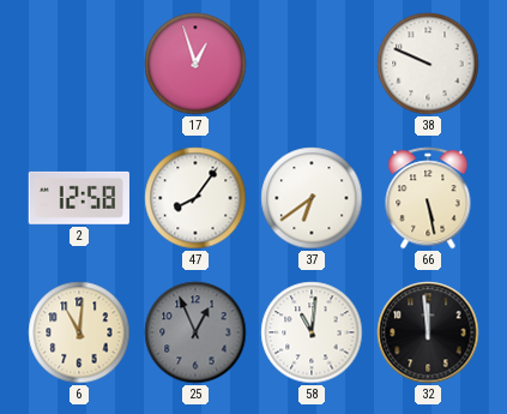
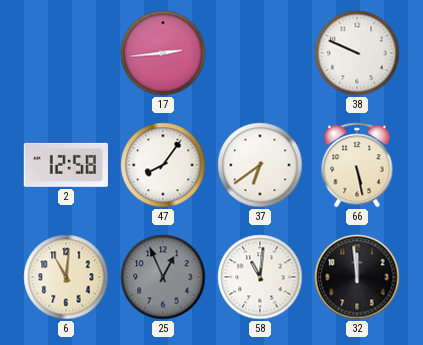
17: 12:57 -> 2:44 (163, 53)
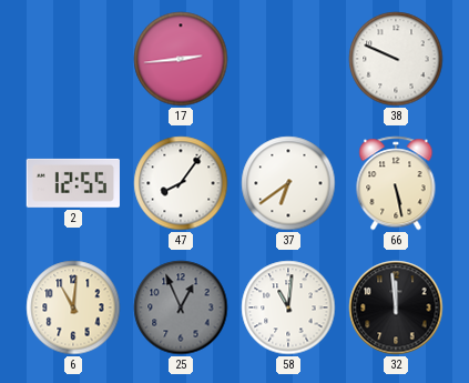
2: 12:58 -> 12:55 (73, 183)
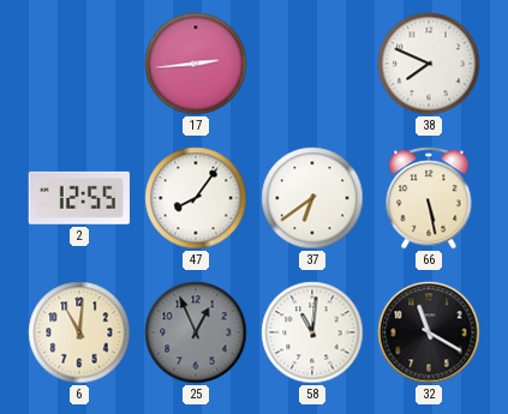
38: 9:49 -> 7:49 (429, 64)
32: 11:59 -> 11:20 (429, 332)
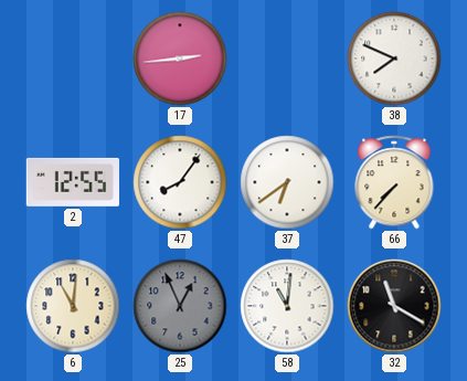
66: 5:28 -> 7:37 (394, 182)
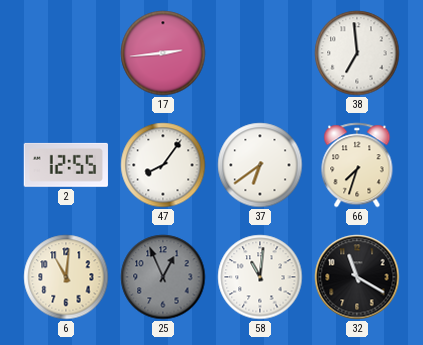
38: 7:49 -> 6:59 (357, 53)
66: 7:37 -> 7:33 (357, 165)
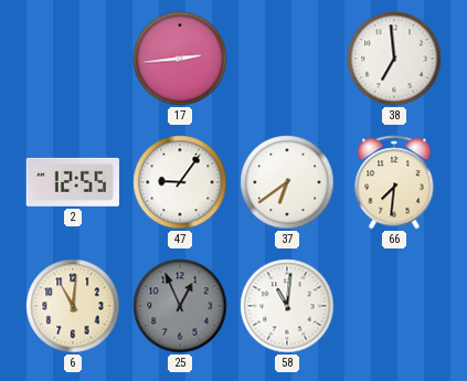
47: 8:06 -> 9:06 (180, 182)
66: 7:33 -> 7:31 (394, 182)
32: 11:20 -> none (357, 277)
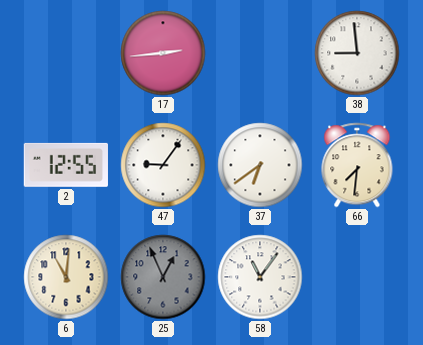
38: 6:59 -> 8:59 (357, 53)
58: 11:01 -> 11:06 (260, 277)
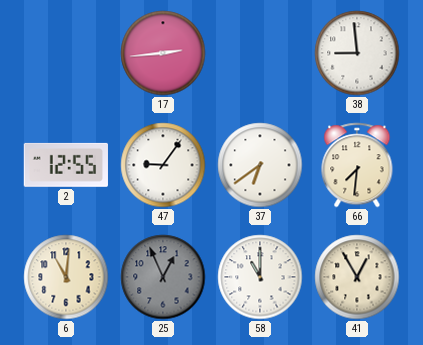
58: 11:06 -> 11:00 (260, 277)
41: none -> 12:55 (357, 277)
